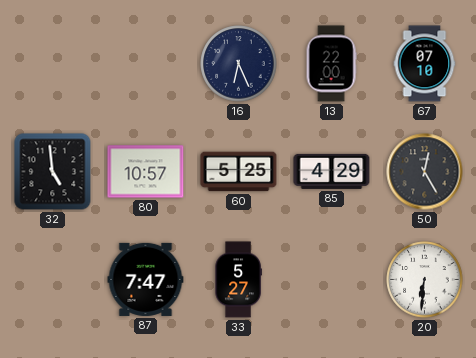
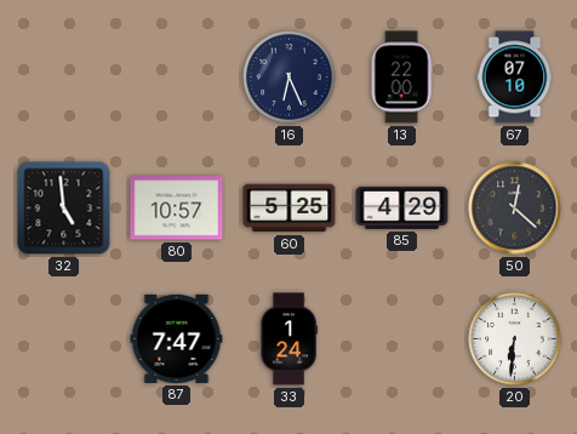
50: 12:25 -> 12:22 (515, 209)
33: 5:27 -> 1:24 (288, 339)
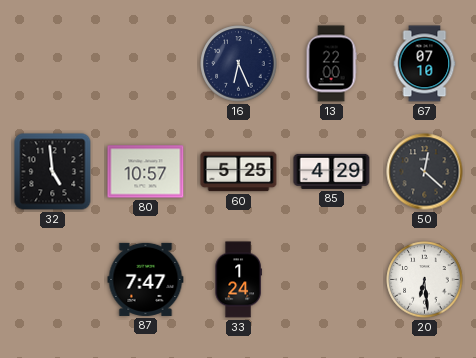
20: 6:31 -> 6:29 (425, 280)
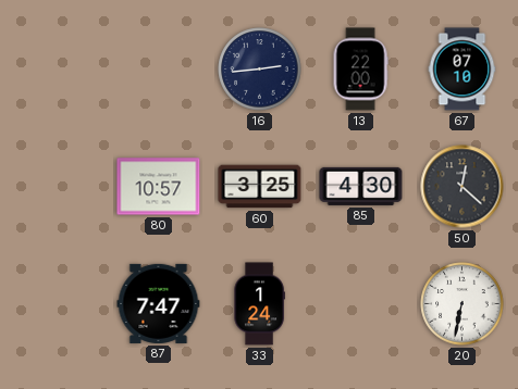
16: 6:26 -> 2:44 (260, 70)
32: 4:59 -> none (53, 172)
60: 5:25 -> 3:25 (260, 187)
85: 4:29 -> 4:30 (361, 186)
20: 6:29 -> 6:32 (462, 304)
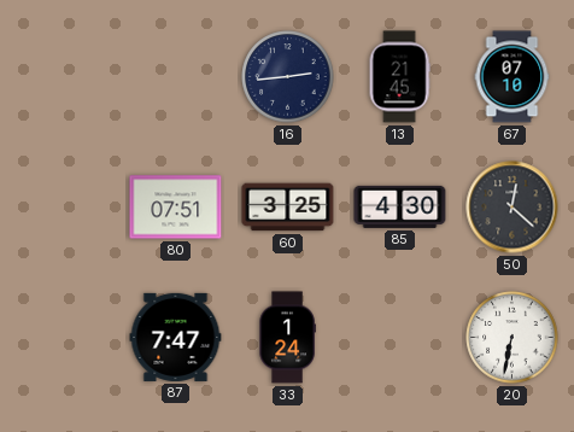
13: 22:00 -> 21:45 (399, 77)
80: 10:57 -> 07:51 (176, 208)
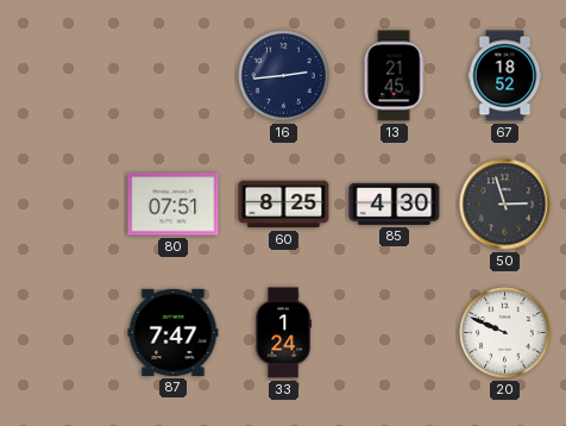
67: 07:10 -> 18:52 (505, 76)
60: 3:25 -> 8:25 (284, 205)
50: 12:22 -> 2:57 (505, 205)
20: 6:32 -> 9:49 (505, 333)
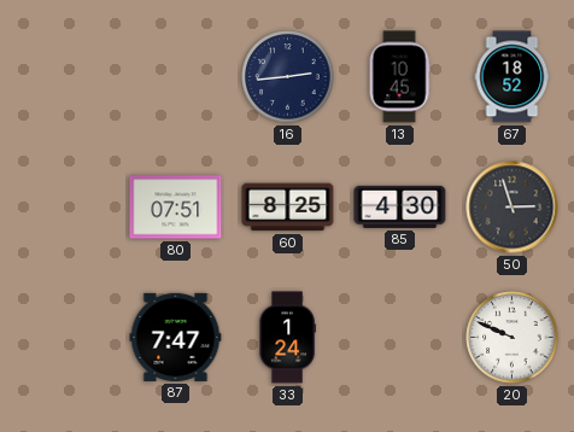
13: 21:45 -> 10:45 (399, 77)
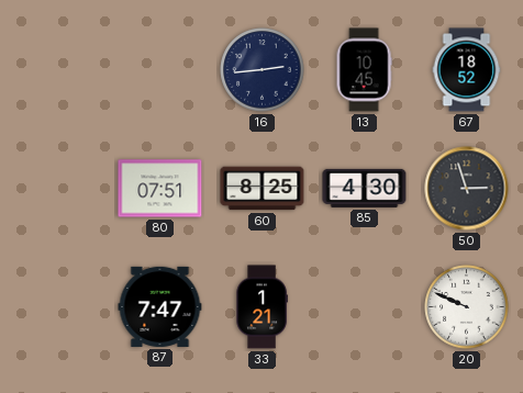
33: 1:24 -> 1:21 (261, 307)
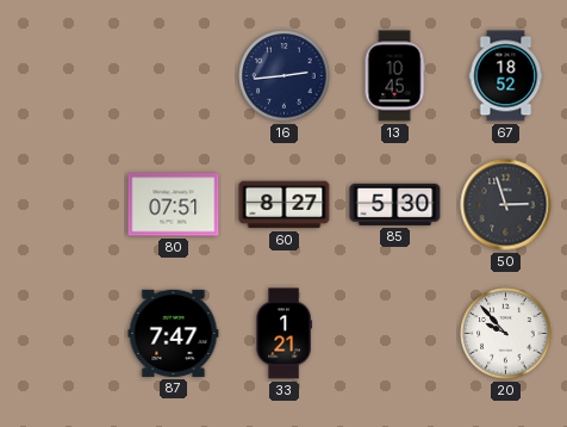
60: 8:25 -> 8:27 (285, 205)
85: 4:30 -> 5:30 (395, 204)
20: 9:49 -> 9:53 (506, 334)
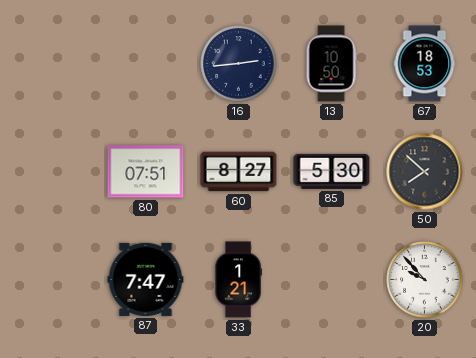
13: 10:45 -> 10:50 (331, 64)
67: 18:52 -> 18:53 (425, 64)
50: 2:57 -> 7:52 (425, 172)
